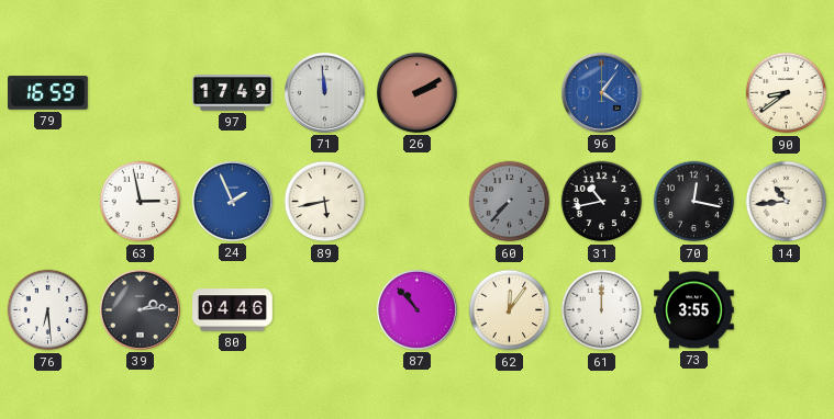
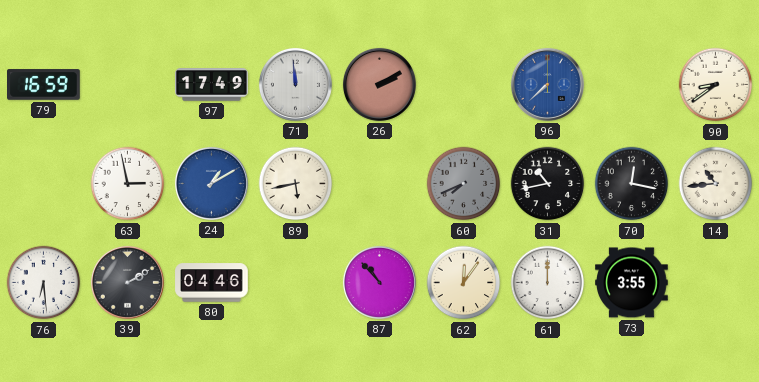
96: 4:06 -> 7:38 (547, 84)
24: 1:56 -> 1:10 (211, 183)
60: 7:37 -> 7:41 (464, 184)
39: 2:14 -> 2:10 (127, 282)
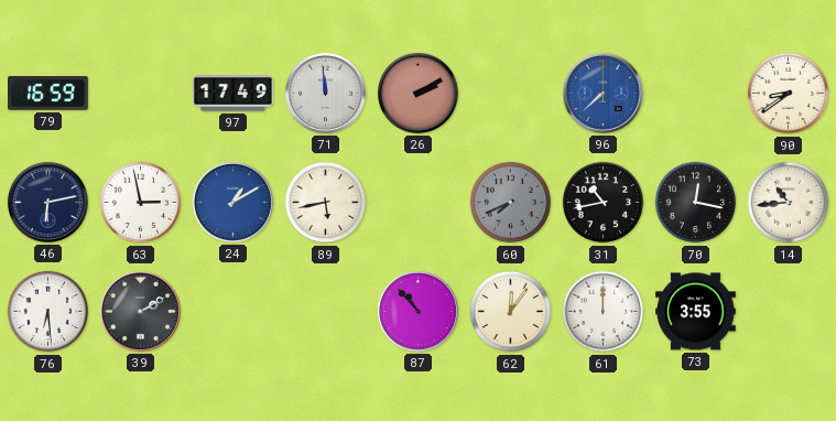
46: none -> 6:13 (47, 202)
80: 04:46 -> none (212, 283)
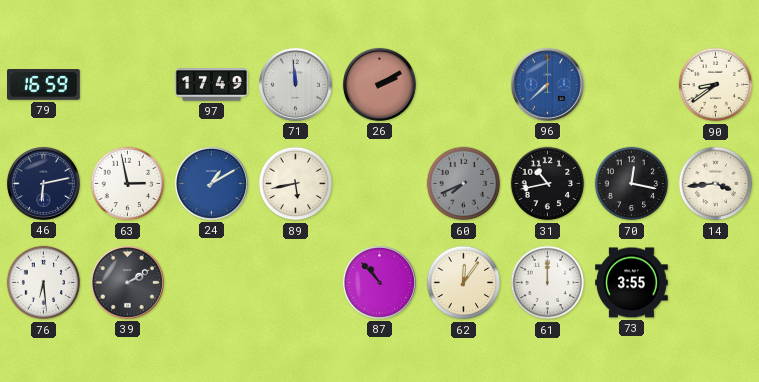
14: 10:44 -> 3:44 (716, 184)
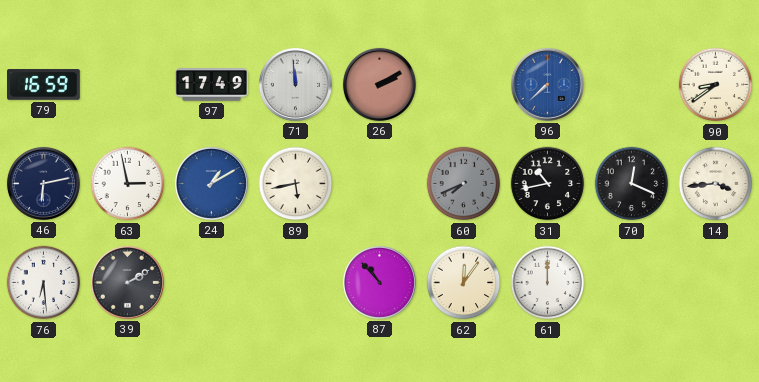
70: 12:17 -> 12:19 (632, 184)
73: 3:55 -> none (632, 283)
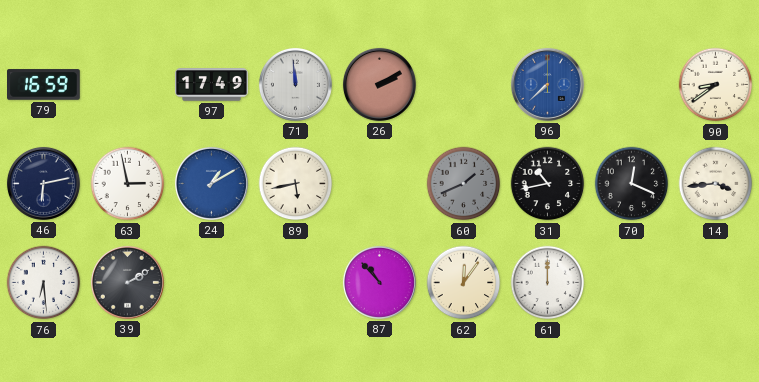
60: 7:41 -> 1:41 (464, 184)
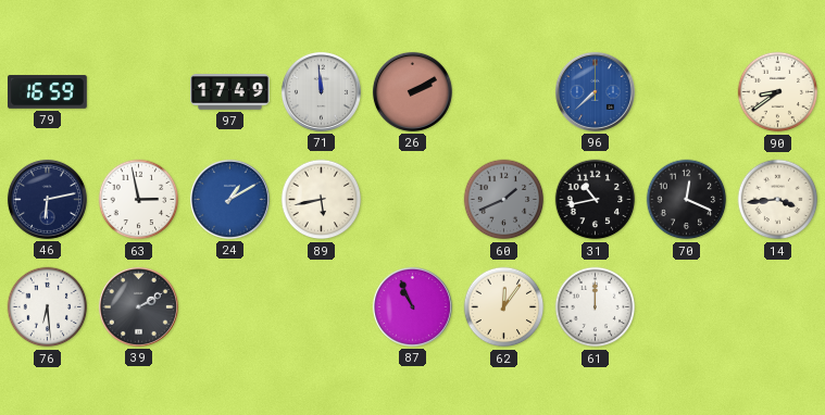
87: 10:53 -> 10:56 (412, 306)
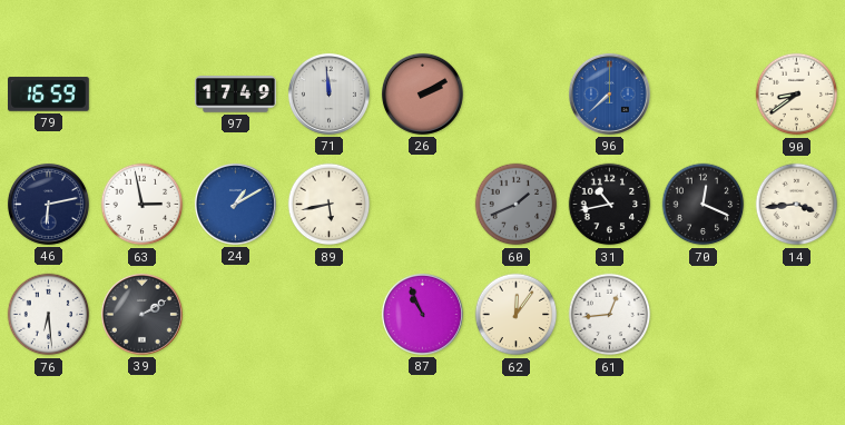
61: 12:00 -> 12:44 (610, 315)
